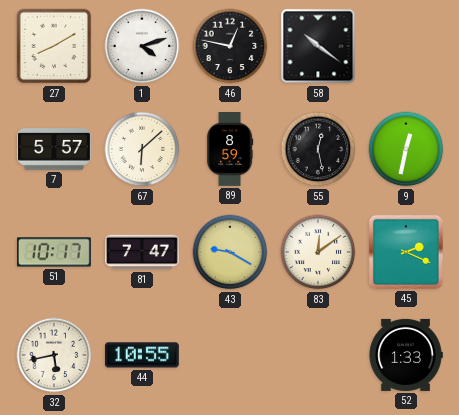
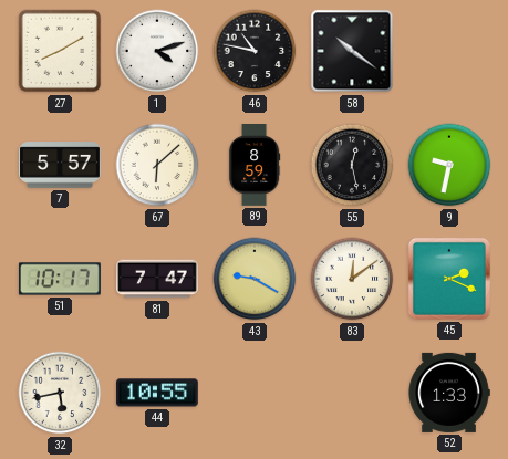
46: 12:47 -> 10:47 (255, 51)
9: 12:32 -> 9:32 (449, 165)
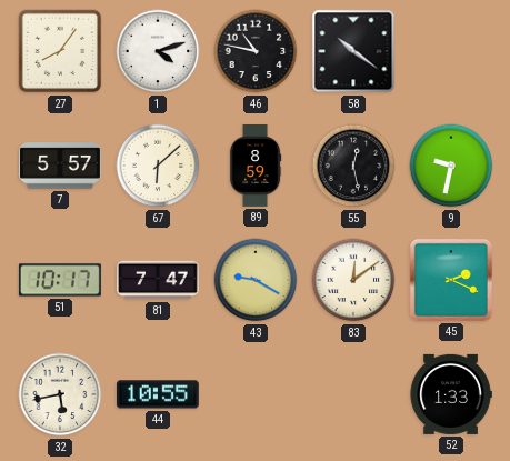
27: 8:10 -> 8:06 (60, 51)
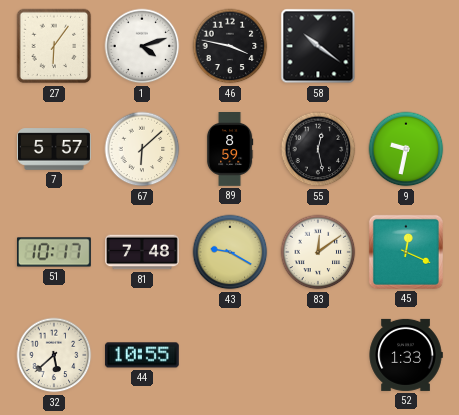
27: 8:06 -> 6:06 (54, 46)
46: 10:47 -> 3:47 (230, 46)
81: 7:47 -> 7:48 (143, 252)
45: 2:19 -> 12:19 (406, 252)
32: 5:43 -> 5:38 (54, 355)
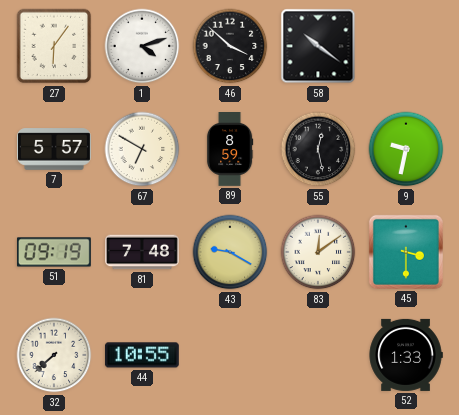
46: 3:47 -> 3:52 (230, 46)
67: 6:08 -> 6:50 (142, 149)
51: 10:17 -> 09:19 (54, 252)
45: 12:19 -> 3:30 (406, 252)
32: 5:38 -> 7:38 (54, 355)
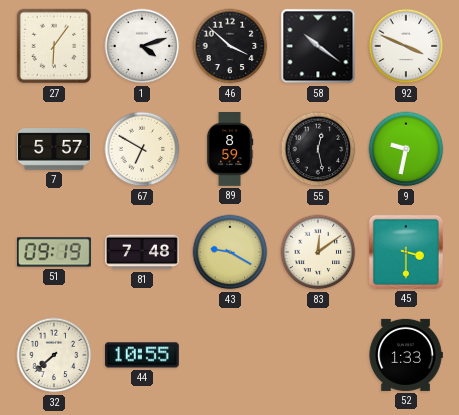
92: none -> 3:49 (406, 46)
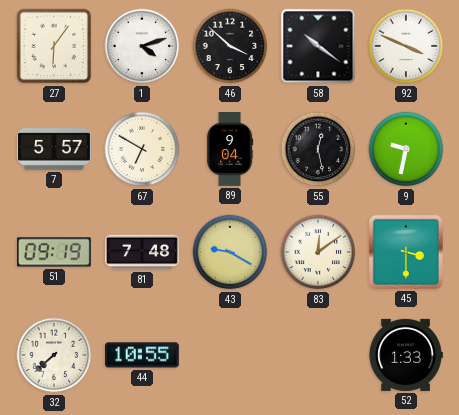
89: 8:59 -> 9:04 (230, 150)
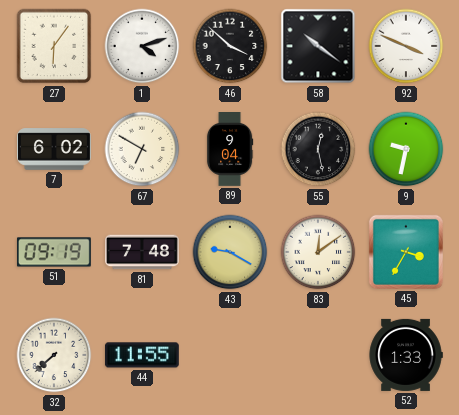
7: 5:57 -> 6:02 (55, 149)
45: 3:30 -> 3:35 (406, 252)
44: 10:55 -> 11:55 (142, 355)
